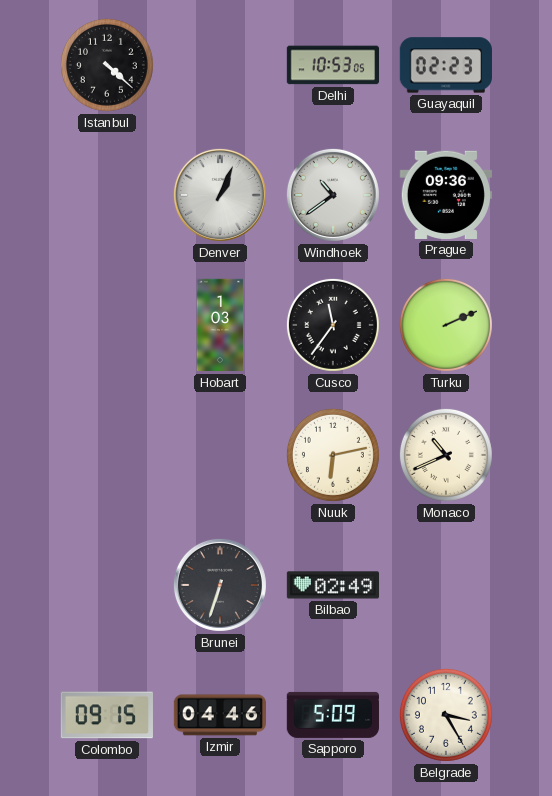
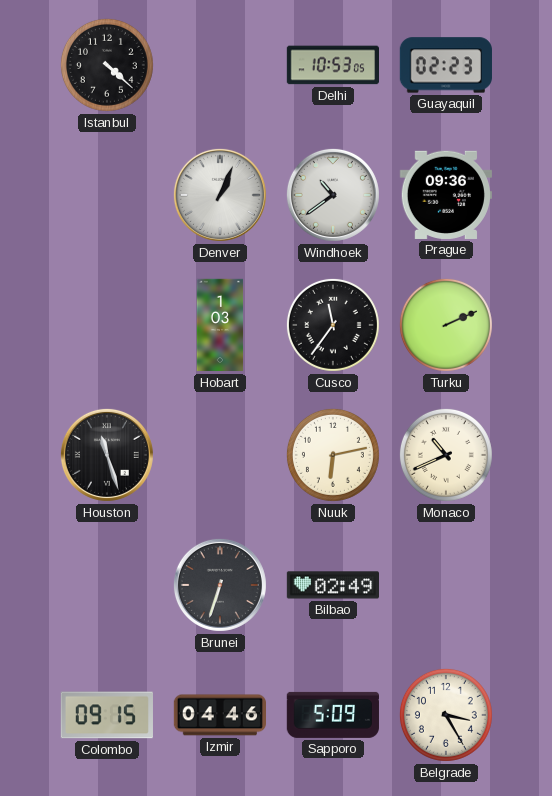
Houston: none -> 11:27 (107, 455)
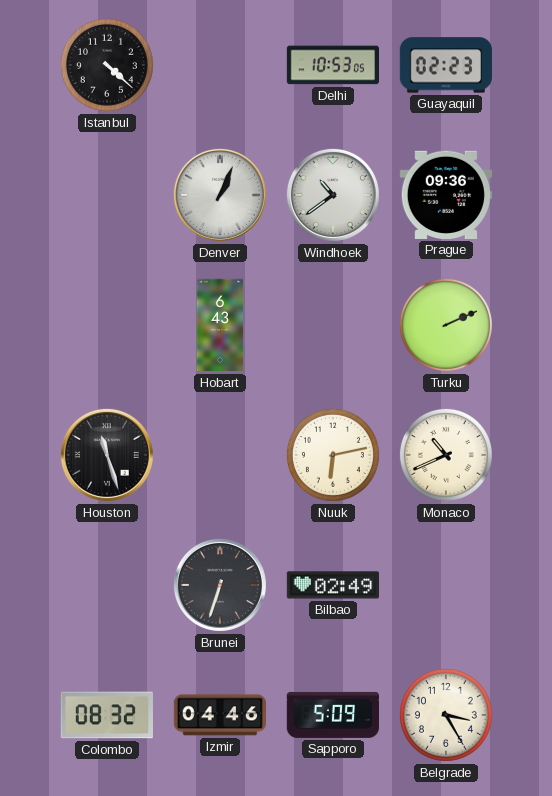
Hobart: 1:03 -> 6:43 (220, 325)
Cusco: 11:36 -> none (333, 325)
Colombo: 09:15 -> 08:32 (106, 715)
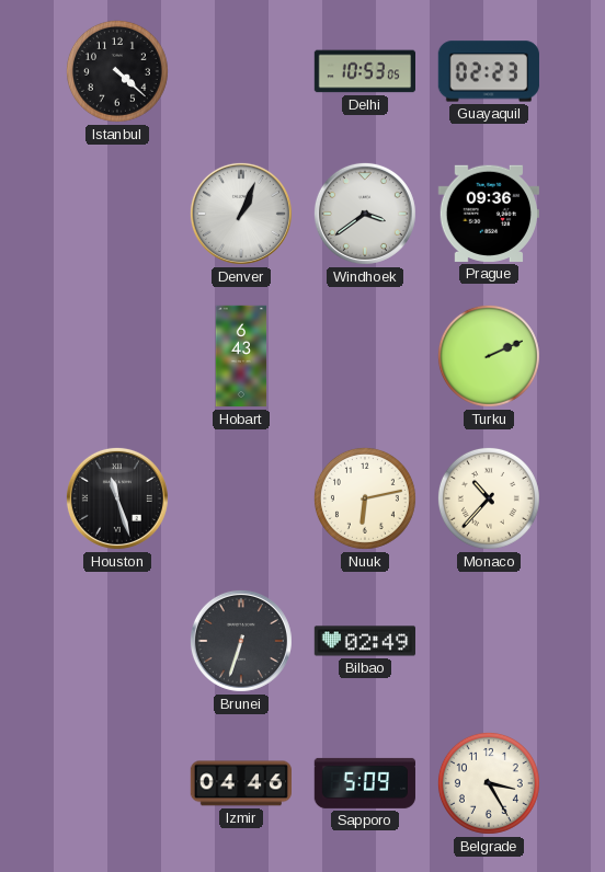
Windhoek: 10:39 -> 3:39 (365, 214)
Monaco: 10:41 -> 10:37 (489, 498)
Colombo: 08:32 -> none (106, 715)
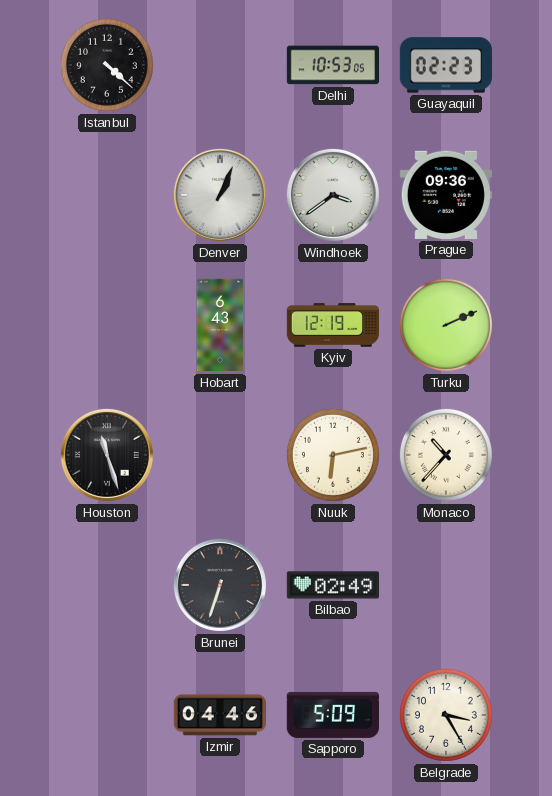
Kyiv: none -> 12:19 (332, 325)
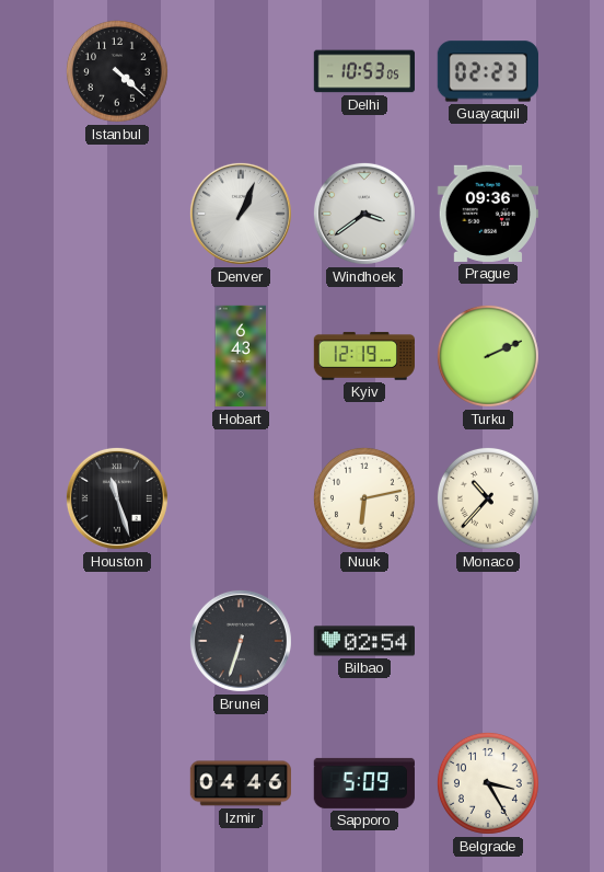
Bilbao: 02:49 -> 02:54 (363, 641)
